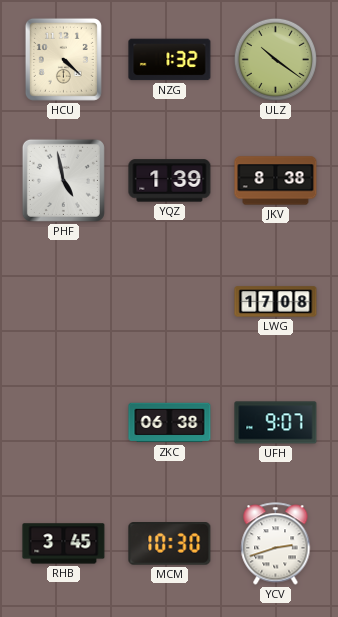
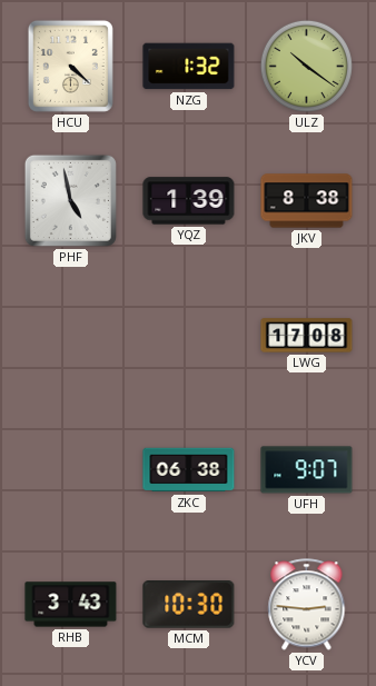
RHB: 3:45 -> 3:43 (71, 605)
YCV: 2:42 -> 2:46 (307, 605)
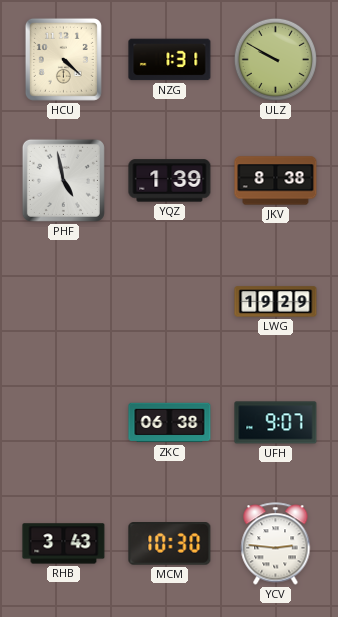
NZG: 1:32 -> 1:31 (170, 60)
ULZ: 10:21 -> 9:50 (275, 59)
LWG: 17:08 -> 19:29 (276, 302)
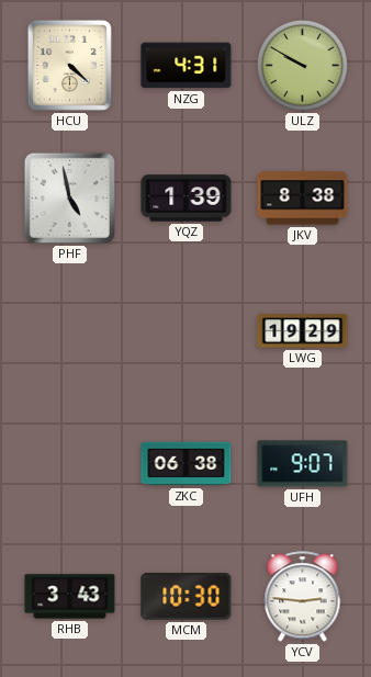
NZG: 1:31 -> 4:31 (187, 66)
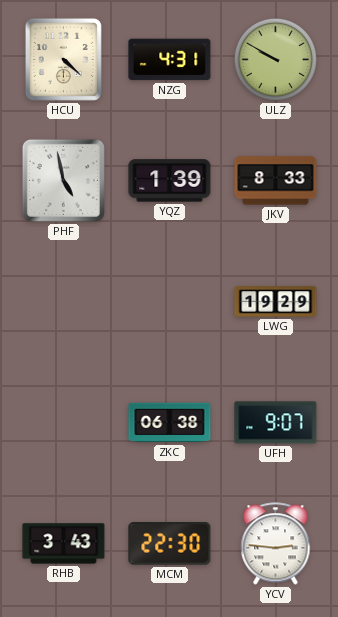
JKV: 8:38 -> 8:33 (276, 181)
MCM: 10:30 -> 22:30 (170, 544)
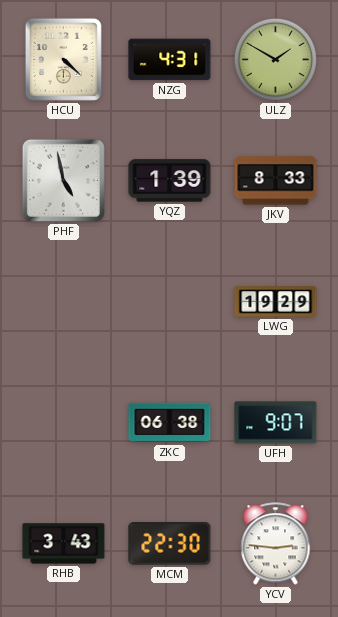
ULZ: 9:50 -> 1:50 (275, 59)
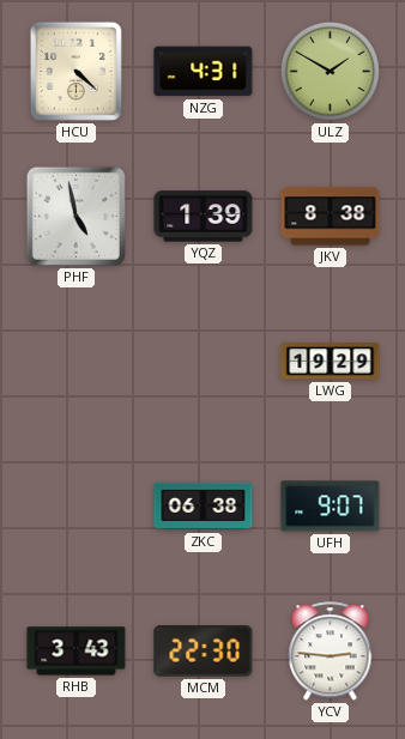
JKV: 8:33 -> 8:38 (331, 217)
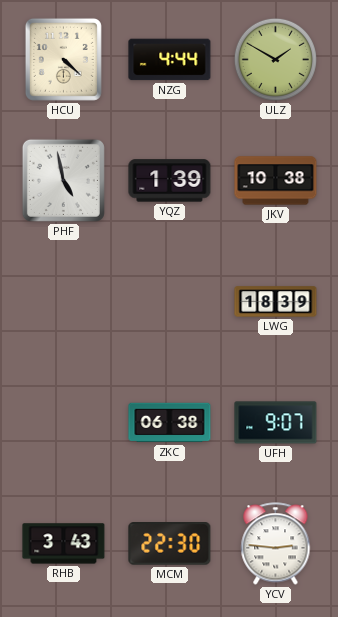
NZG: 4:31 -> 4:44 (170, 60)
JKV: 8:38 -> 10:38 (276, 181)
LWG: 19:29 -> 18:39 (276, 302)
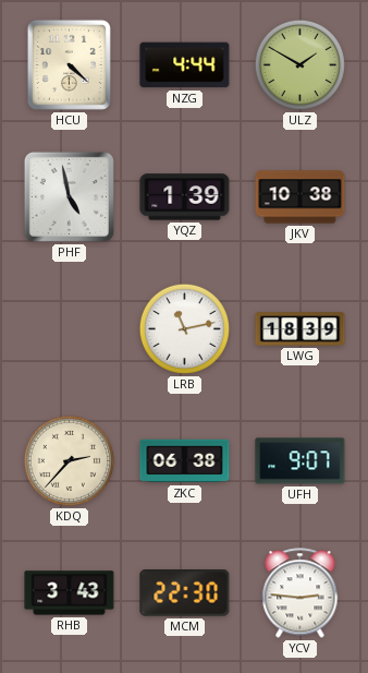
LRB: none -> 11:13 (184, 328)
KDQ: none -> 2:37 (69, 460)
